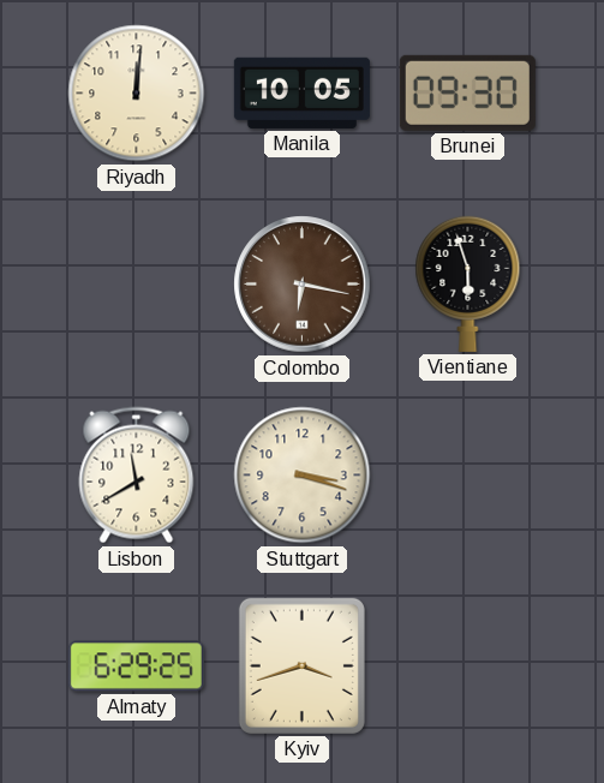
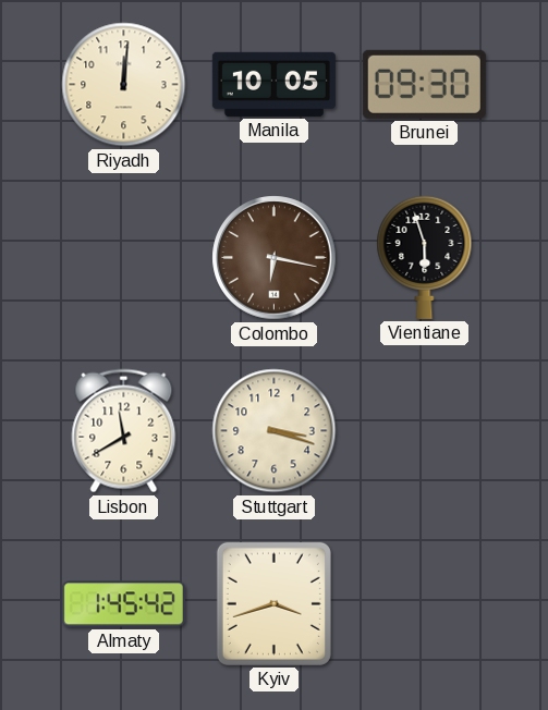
Almaty: 6:29 -> 1:45 (123, 604)
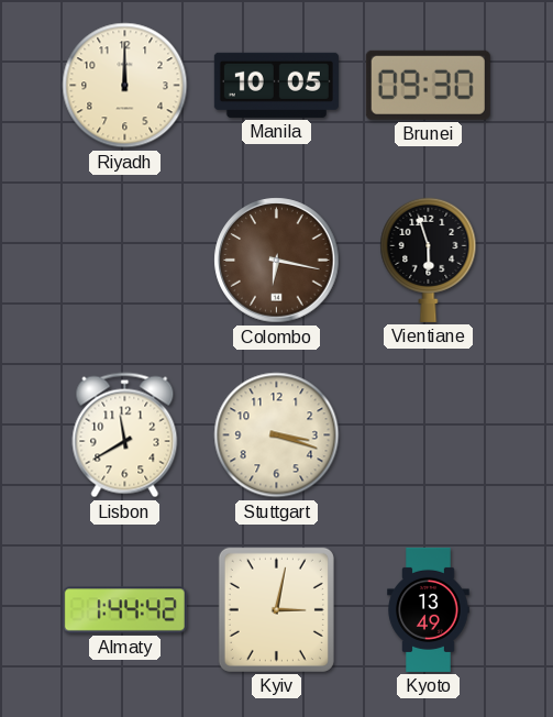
Riyadh: 12:01 -> 12:00 (125, 86)
Almaty: 1:45 -> 1:44 (124, 610)
Kyiv: 3:42 -> 3:02 (276, 609)
Kyoto: none -> 13:49 (429, 609)
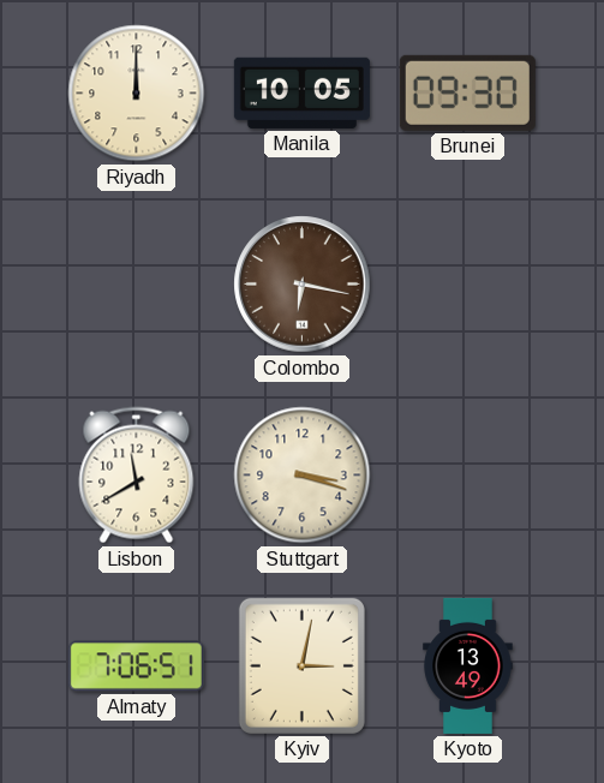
Vientiane: 5:57 -> none (429, 260)
Almaty: 1:44 -> 7:06 (136, 667)
